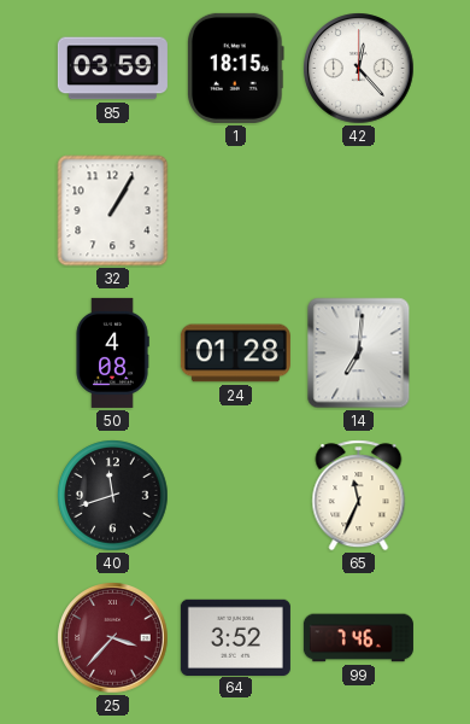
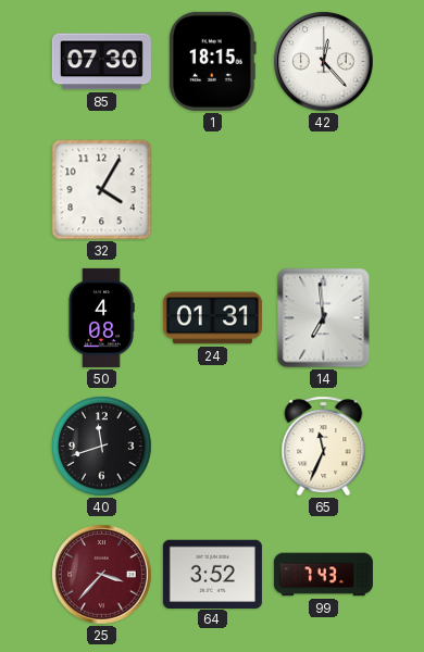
85: 03:59 -> 07:30 (101, 62)
32: 1:05 -> 4:05 (102, 190)
24: 01:28 -> 01:31 (212, 318)
14: 7:01 -> 6:59 (324, 318)
99: 7:46 -> 7:43 (323, 575)
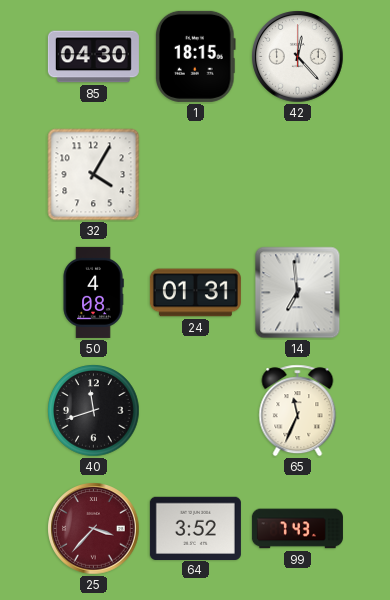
85: 07:30 -> 04:30 (93, 57)
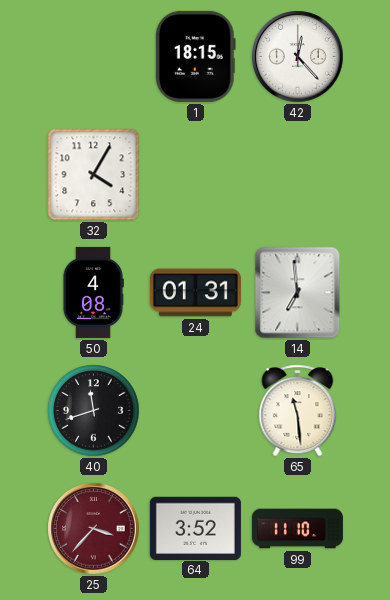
85: 04:30 -> none (93, 57)
65: 11:34 -> 11:29 (298, 411)
99: 7:43 -> 11:10 (297, 529)
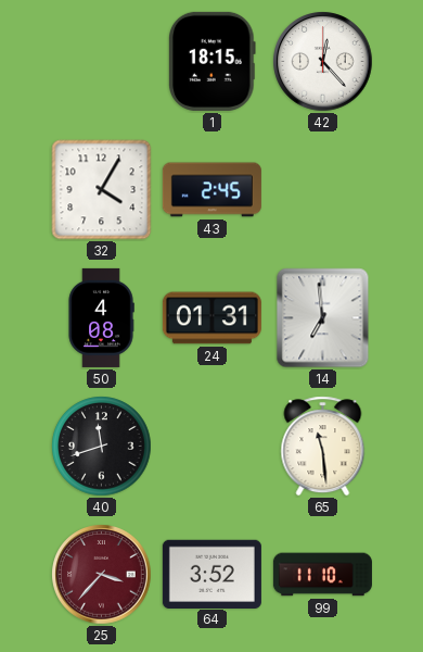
43: none -> 2:45 (211, 190)
